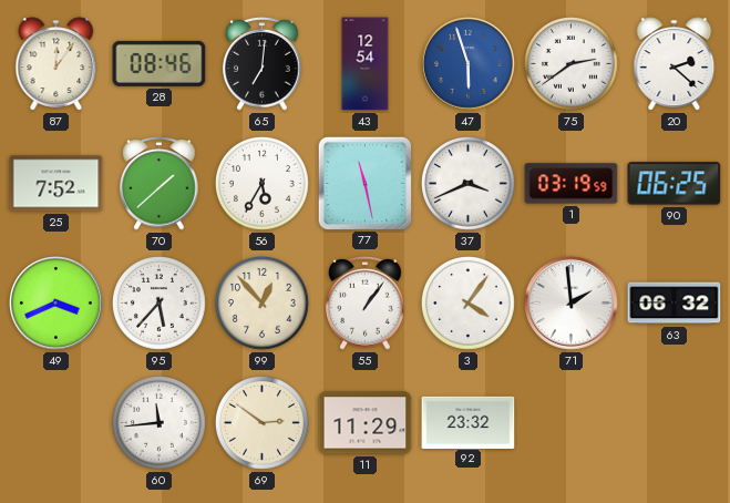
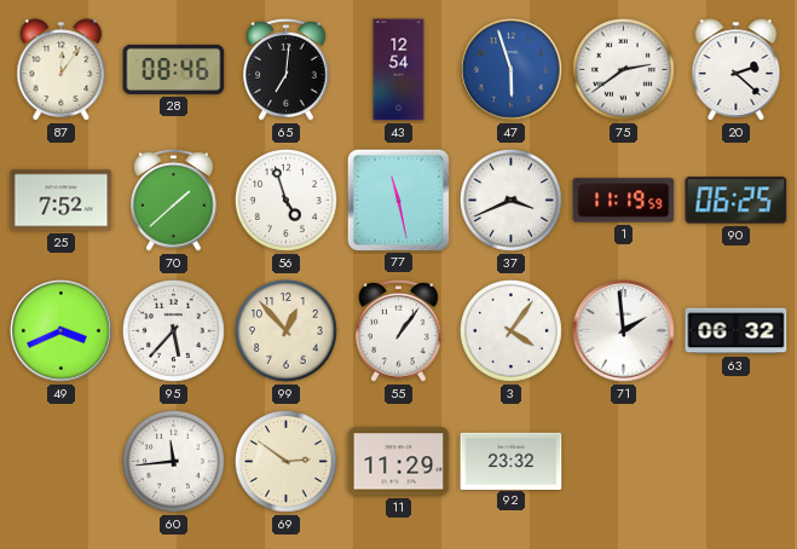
56: 5:35 -> 4:57 (285, 200)
1: 03:19 -> 11:19 (624, 201)
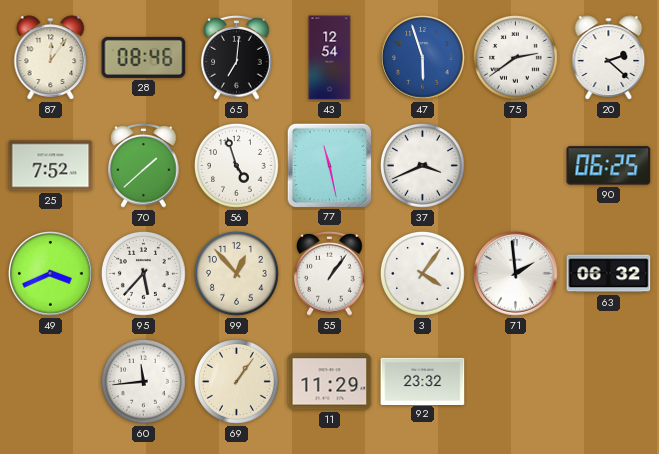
1: 11:19 -> none (624, 201)
69: 2:51 -> 1:06 (236, 381)
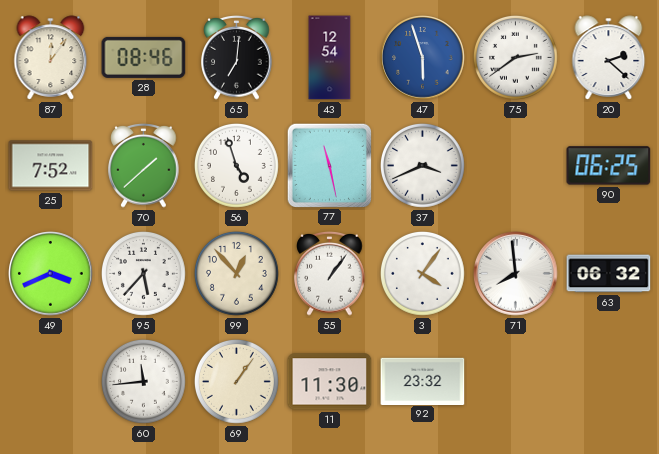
71: 1:59 -> 7:59 (516, 274)
11: 11:29 -> 11:30 (330, 382)
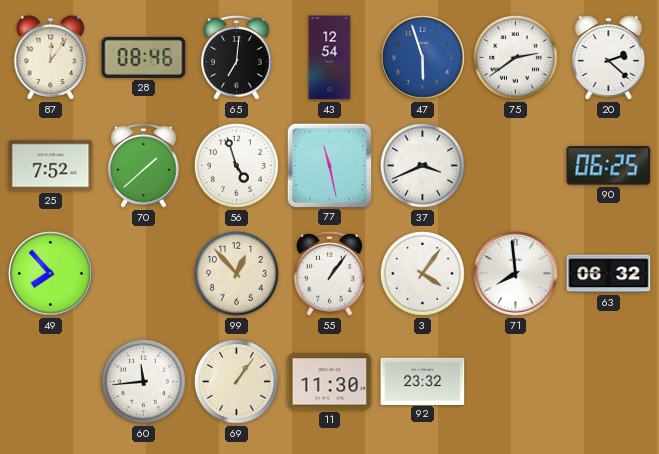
49: 3:41 -> 7:53 (51, 274)
95: 5:37 -> none (143, 273)
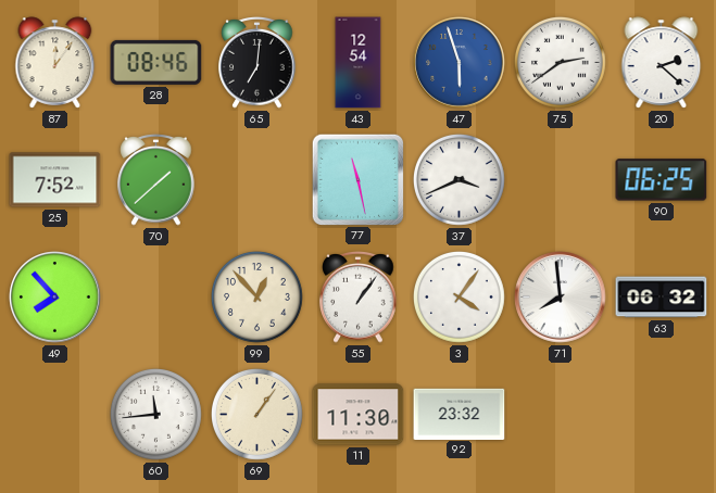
56: 4:57 -> none (236, 165)
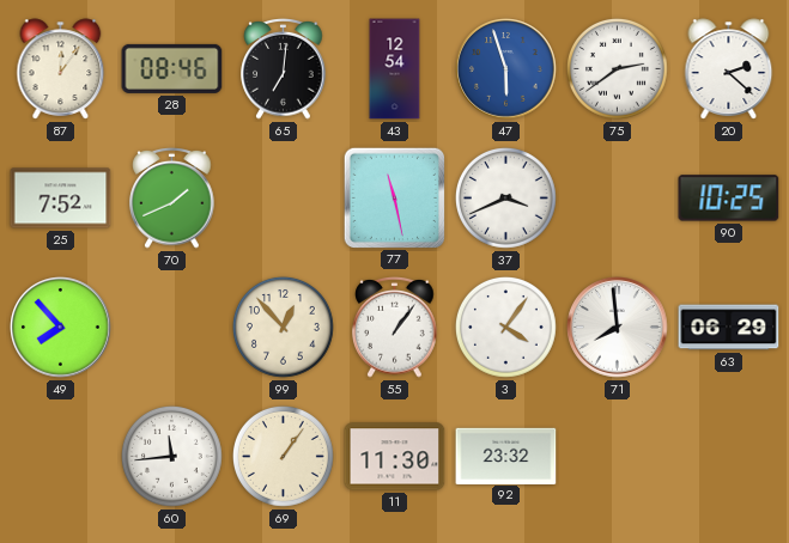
70: 1:38 -> 1:41 (172, 199)
90: 06:25 -> 10:25 (729, 199)
63: 06:32 -> 06:29 (729, 328)
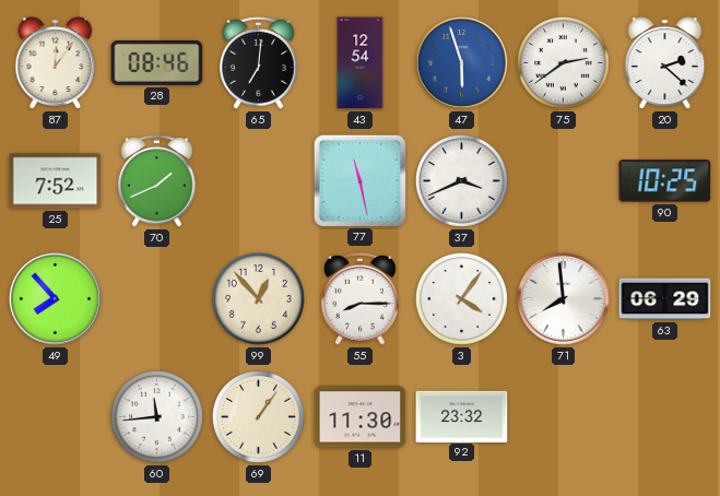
55: 1:06 -> 8:15 (361, 299)
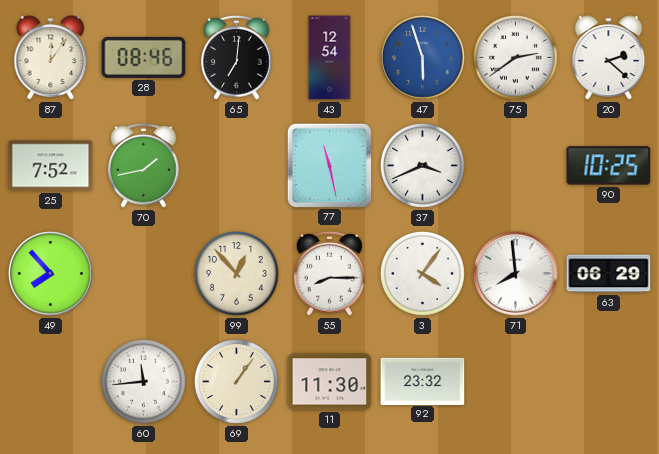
70: 1:41 -> 1:43 (144, 166)
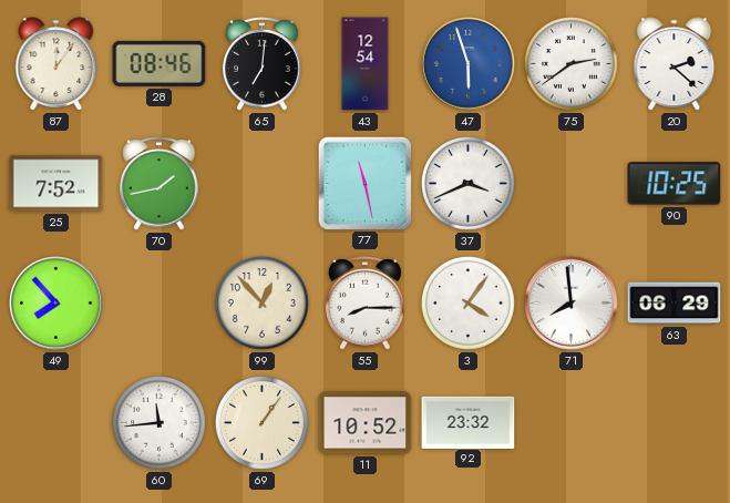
11: 11:30 -> 10:52 (366, 423)
